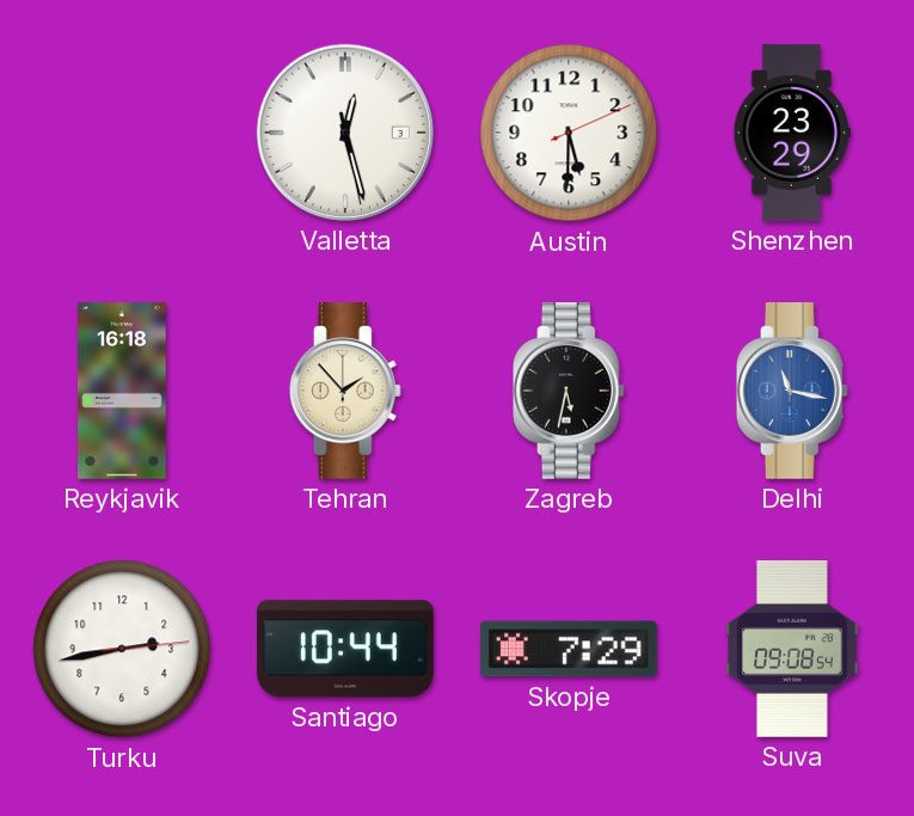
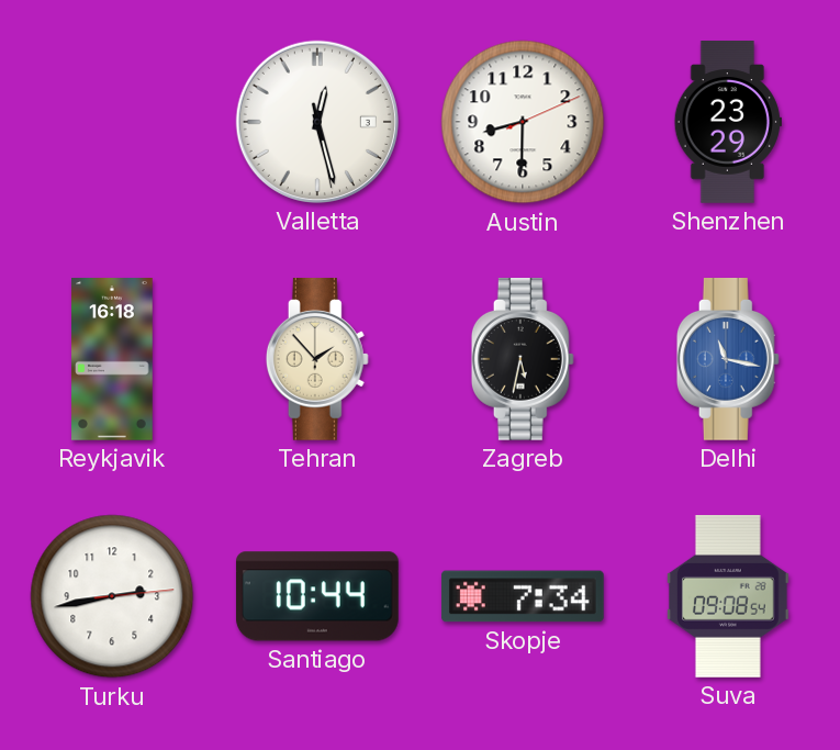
Austin: 5:30 -> 8:30 (523, 122)
Skopje: 7:29 -> 7:34 (523, 596)
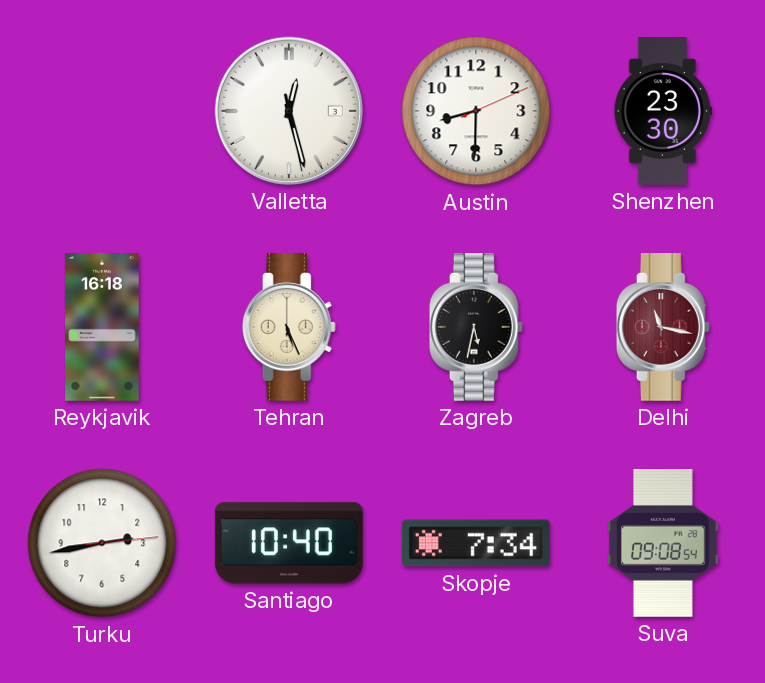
Shenzhen: 23:29 -> 23:30 (663, 111)
Tehran: 1:53 -> 5:26 (289, 328)
Delhi dial: blue -> burgundy (663, 328)
Santiago: 10:44 -> 10:40 (289, 543)
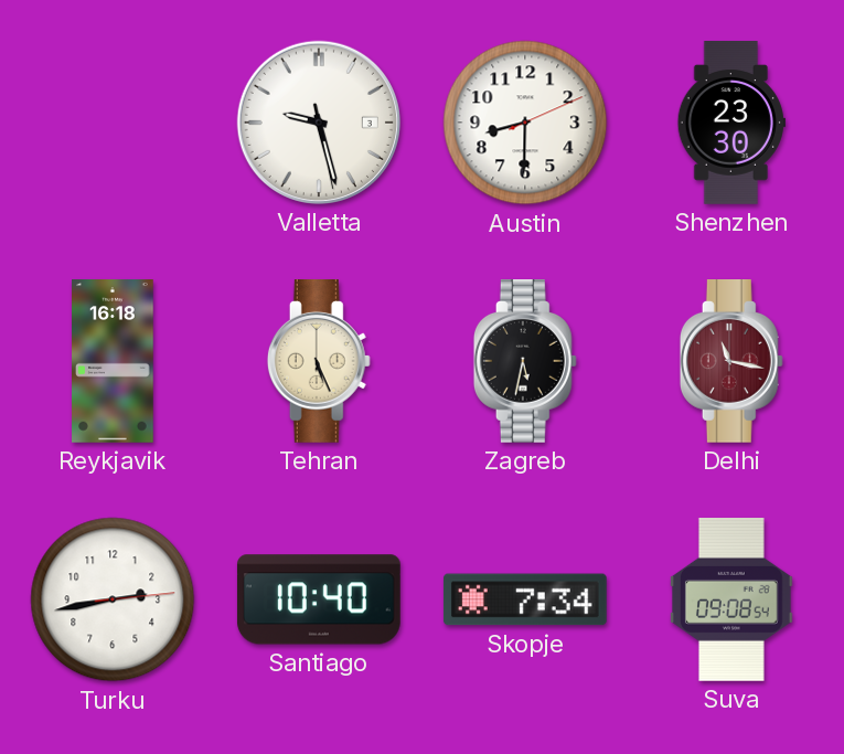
Valletta: 12:27 -> 9:27 (319, 123)
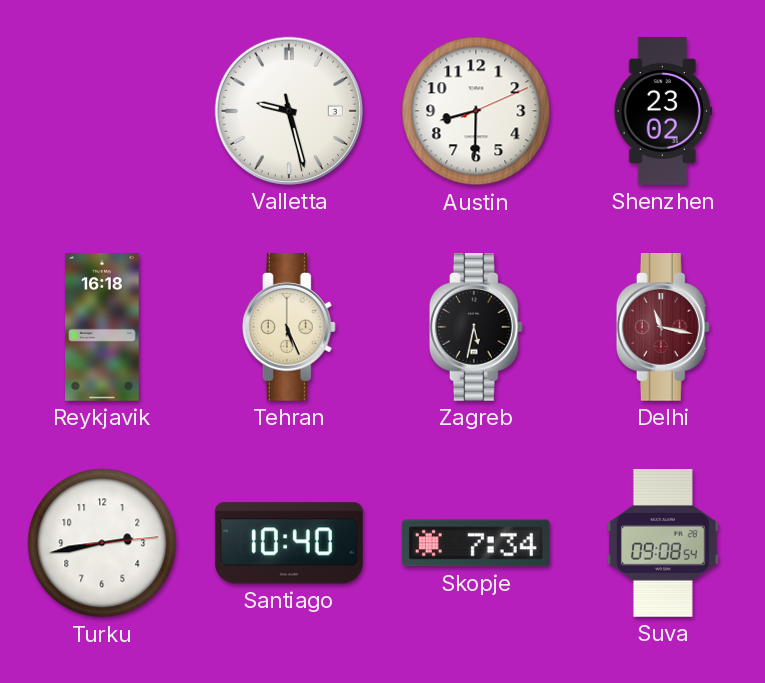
Shenzhen: 23:30 -> 23:02 (663, 111)
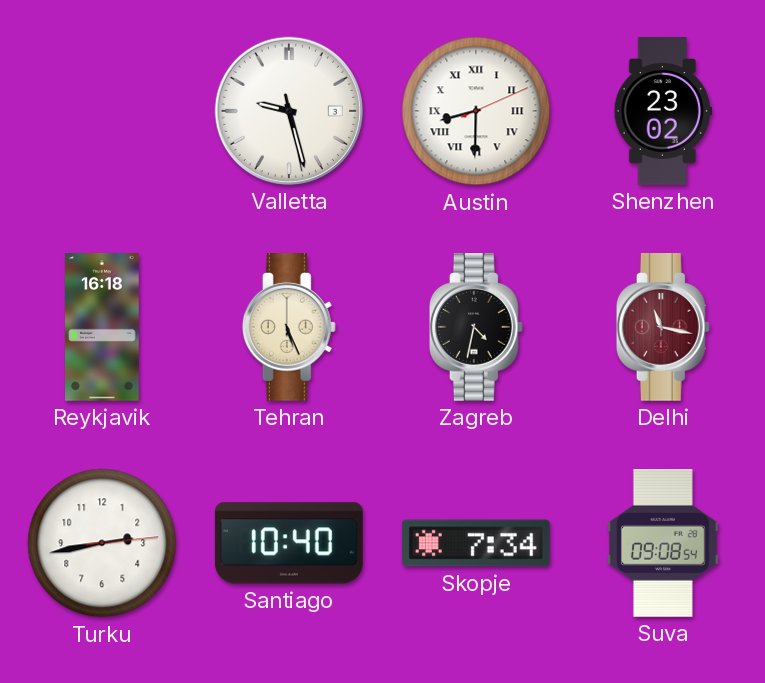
Austin numerals: Arabic -> Roman (476, 111)
Zagreb: 5:32 -> 4:32 (476, 328)
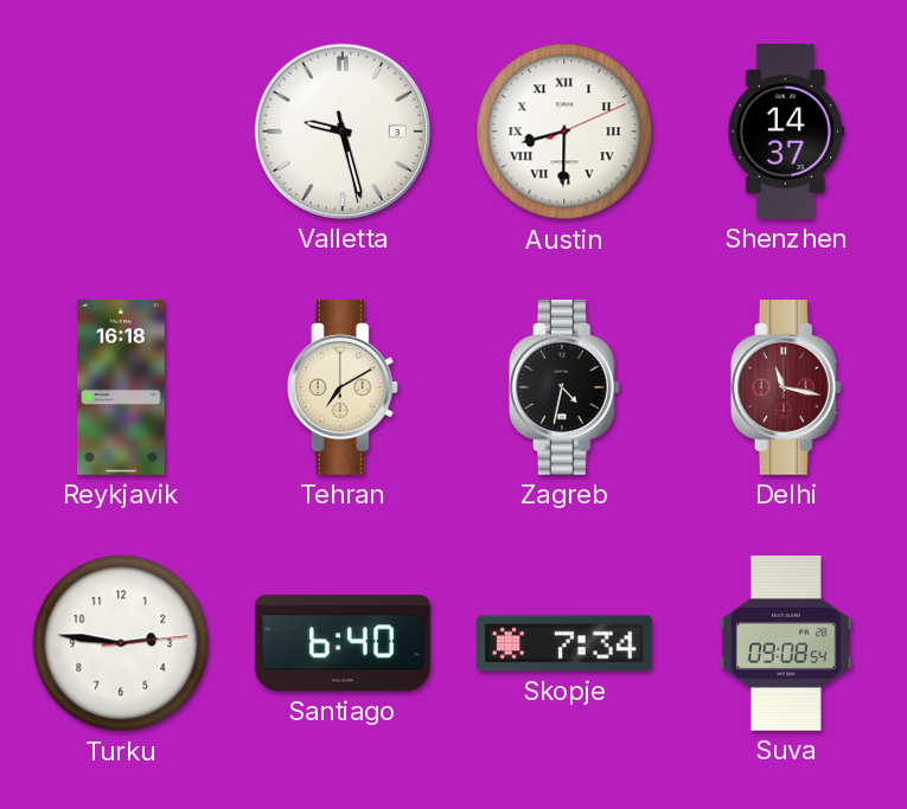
Shenzhen: 23:02 -> 14:37 (786, 131)
Tehran: 5:26 -> 7:10 (343, 389)
Turku: 2:43 -> 2:46 (121, 643)
Santiago: 10:40 -> 6:40 (343, 643)
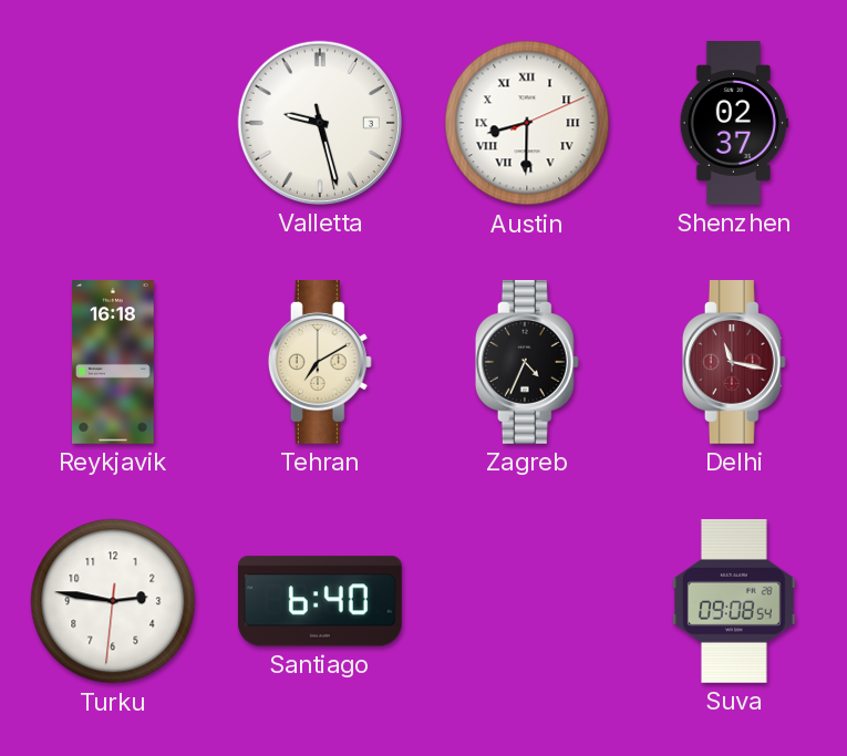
Shenzhen: 14:37 -> 02:37 (734, 123)
Zagreb: 4:32 -> 4:34 (527, 363)
Turku: 2:46:14 -> 2:46:31 (113, 601)
Skopje: 7:34 -> none (564, 643)
